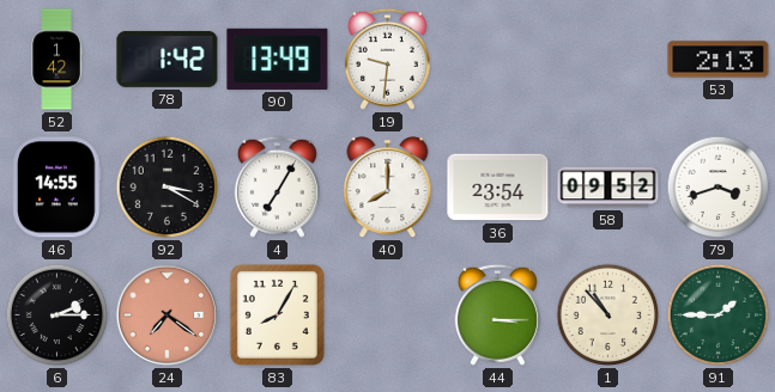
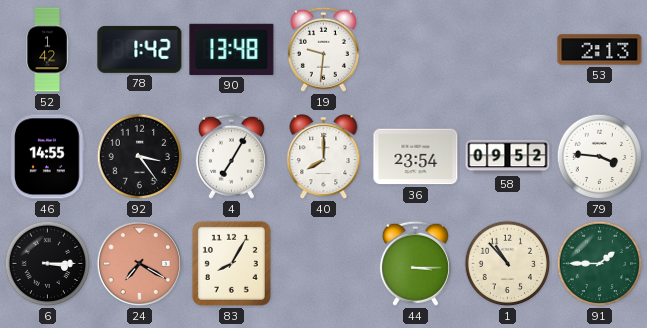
90: 13:49 -> 13:48 (232, 49)
92: 3:20 -> 3:24 (140, 157)
79: 3:42 -> 3:46 (600, 157)
6: 2:15 -> 3:15 (48, 264)
24: 7:21 -> 7:20 (139, 263)
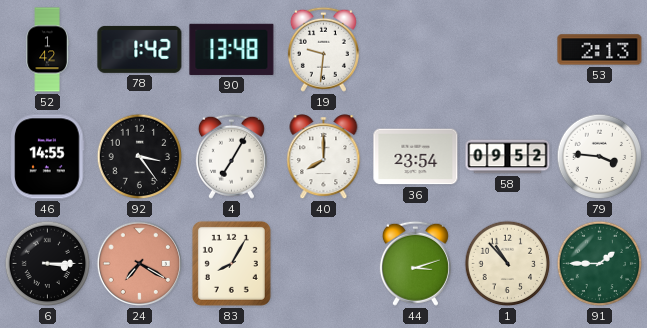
44: 3:15 -> 3:12 (415, 263)
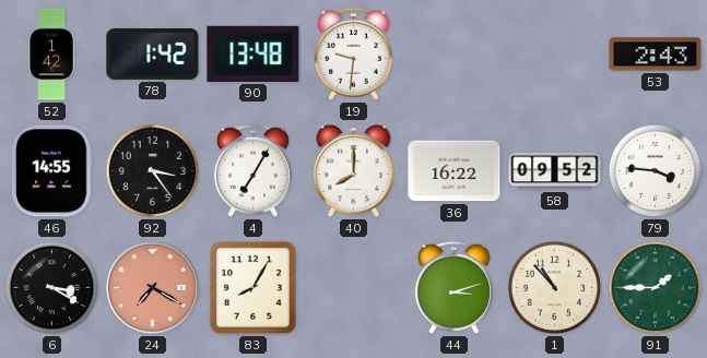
53: 2:13 -> 2:43 (656, 55)
36: 23:54 -> 16:22 (455, 171)
6: 3:15 -> 3:20 (52, 288)
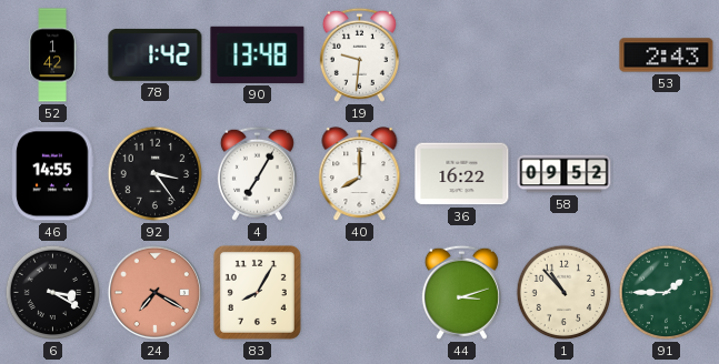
79: 3:46 -> none (656, 171)
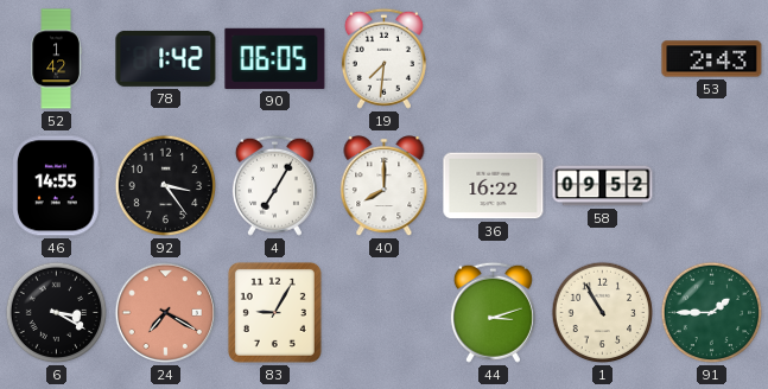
90: 13:48 -> 06:05 (275, 58)
19: 9:31 -> 7:31 (383, 58)
83: 8:05 -> 9:05 (274, 312)
1: 10:53 -> 10:55 (603, 313)
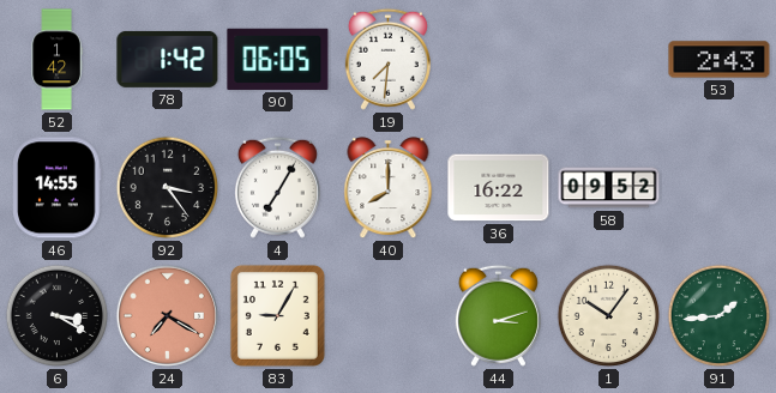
1: 10:55 -> 10:06 (609, 316)
91: 1:45 -> 1:44 (720, 316)
